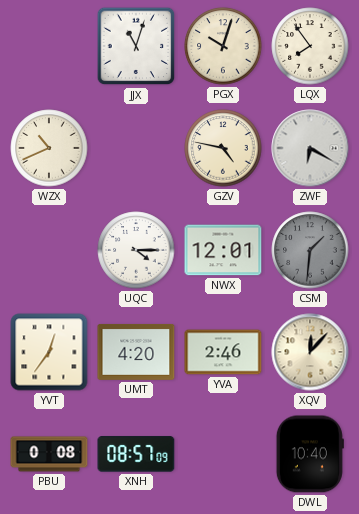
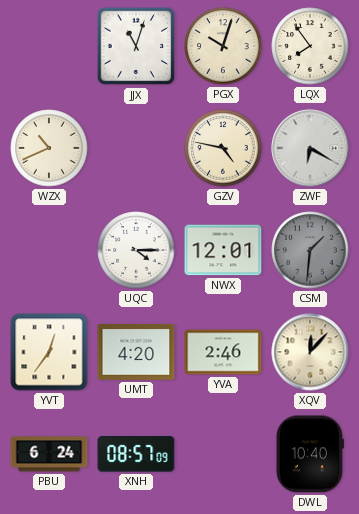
PBU: 0:08 -> 6:24 (49, 454)
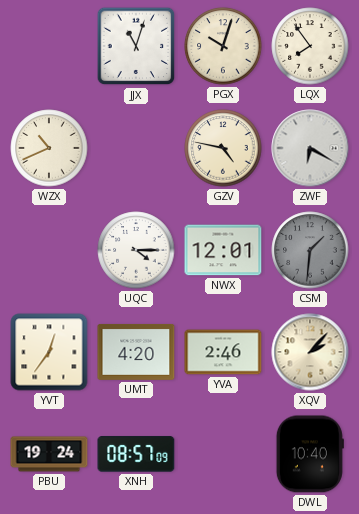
XQV: 12:07 -> 2:07 (310, 352)
PBU: 6:24 -> 19:24 (49, 454)
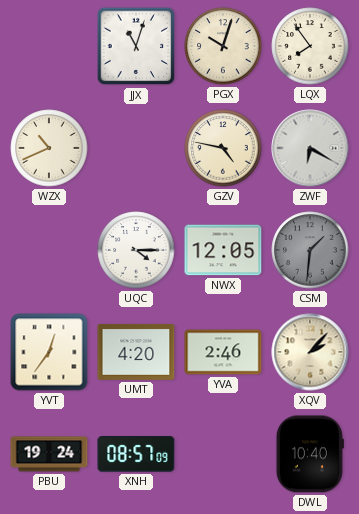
NWX: 12:01 -> 12:05 (223, 250)
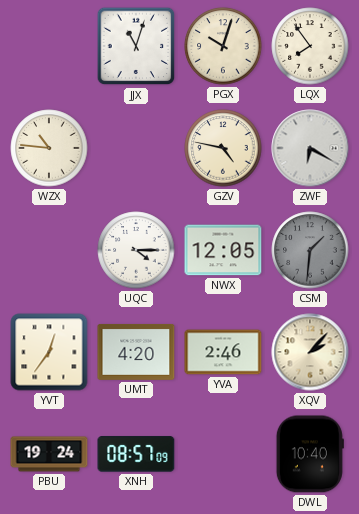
WZX: 10:41 -> 10:46 (49, 148)
